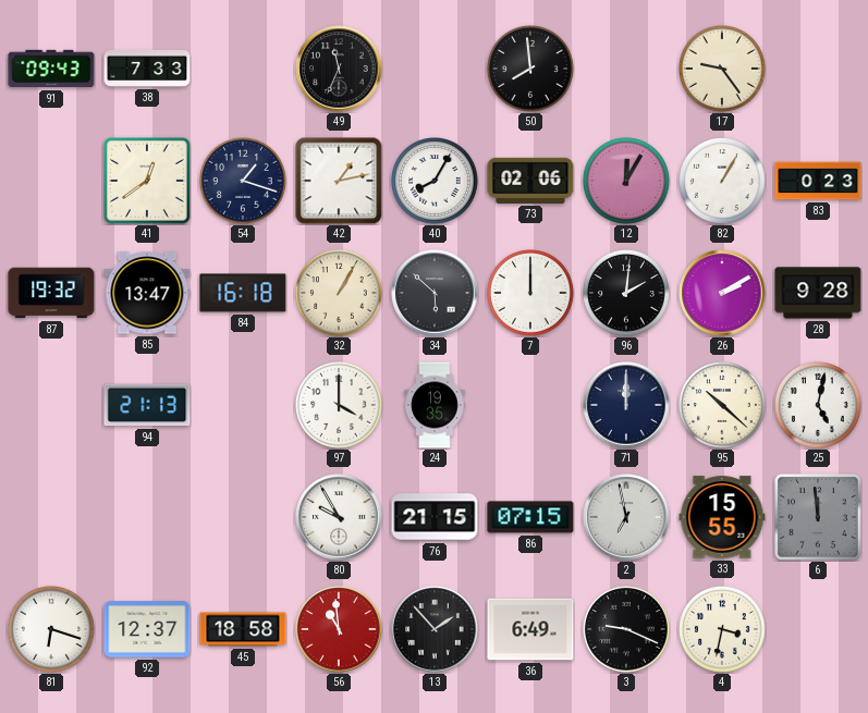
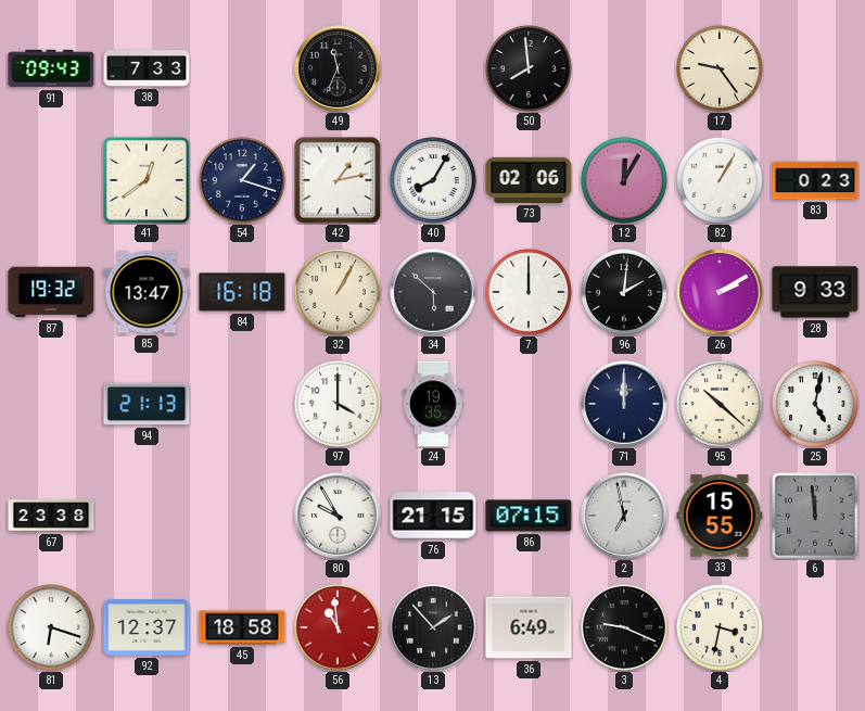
28: 9:28 -> 9:33 (815, 292)
67: none -> 23:38 (51, 516)
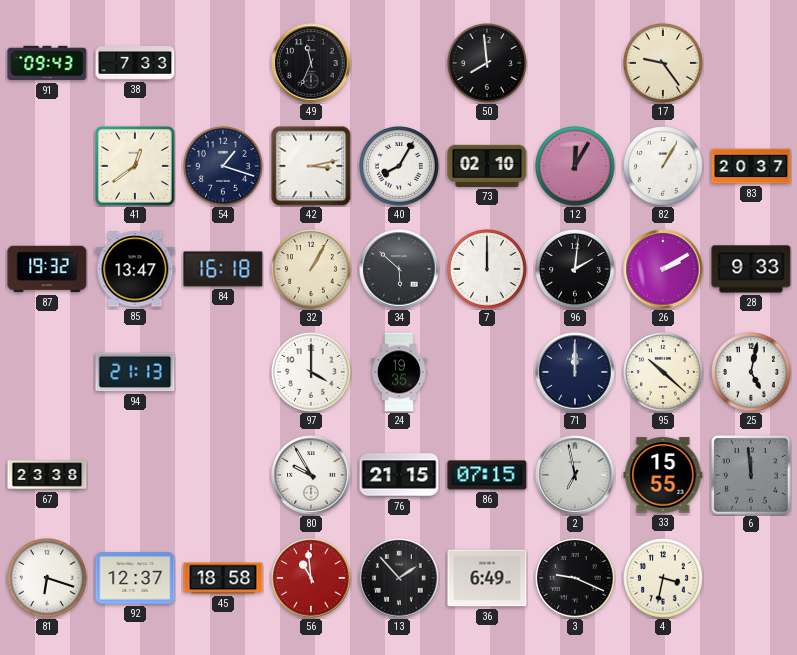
42: 1:13 -> 3:13 (311, 166)
73: 02:06 -> 02:10 (487, 166)
83: 0:23 -> 20:37 (751, 166)
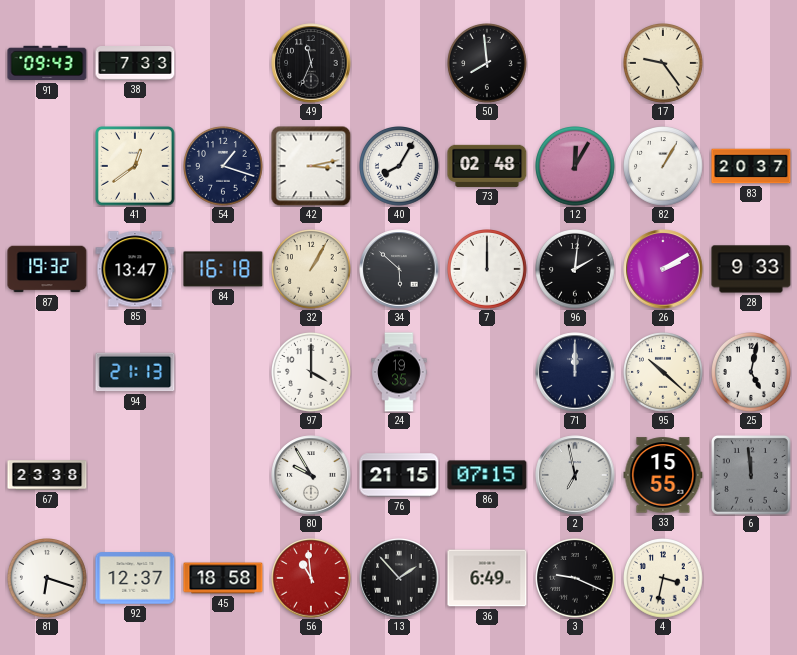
73: 02:10 -> 02:48 (487, 166)
